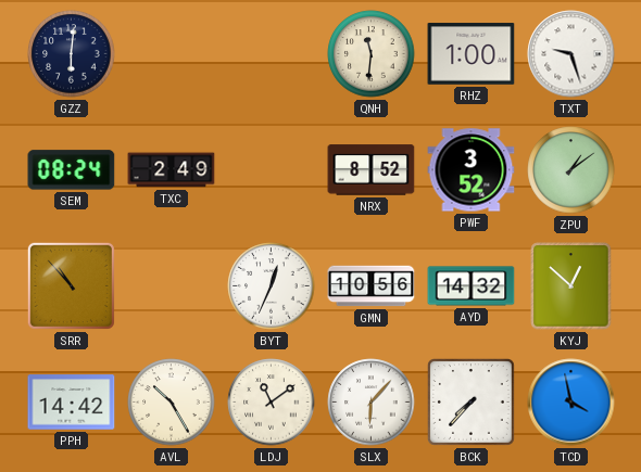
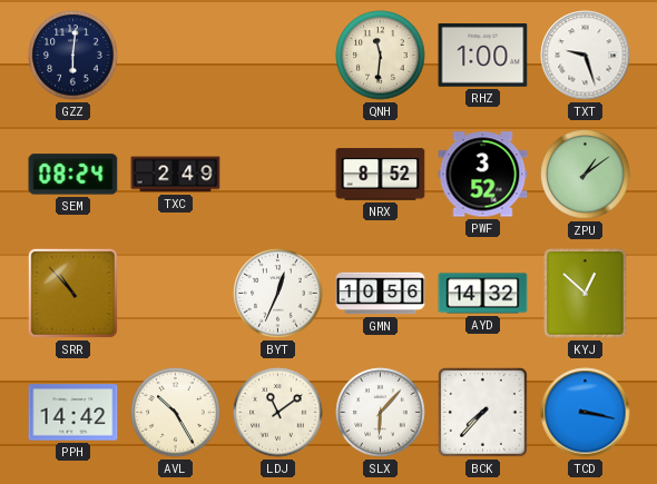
TCD: 3:58 -> 3:17 (586, 413)
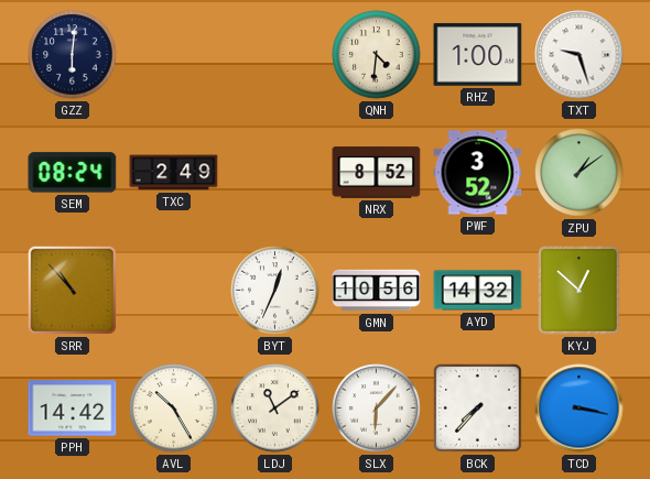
QNH: 11:31 -> 4:31 (377, 55)
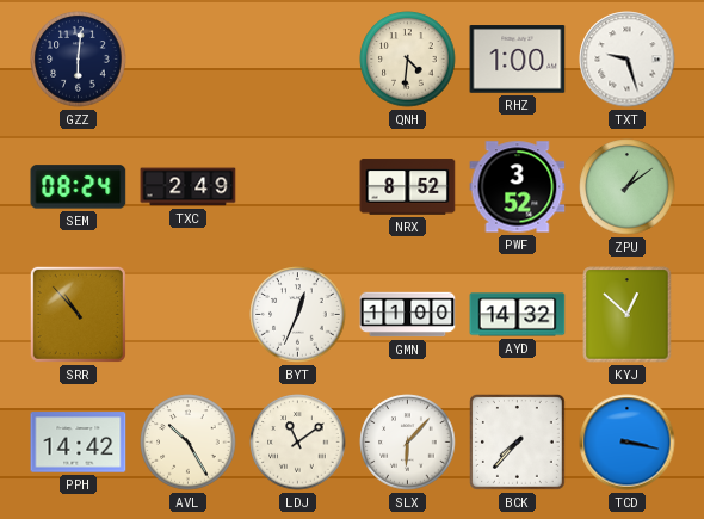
GMN: 10:56 -> 11:00 (408, 315)
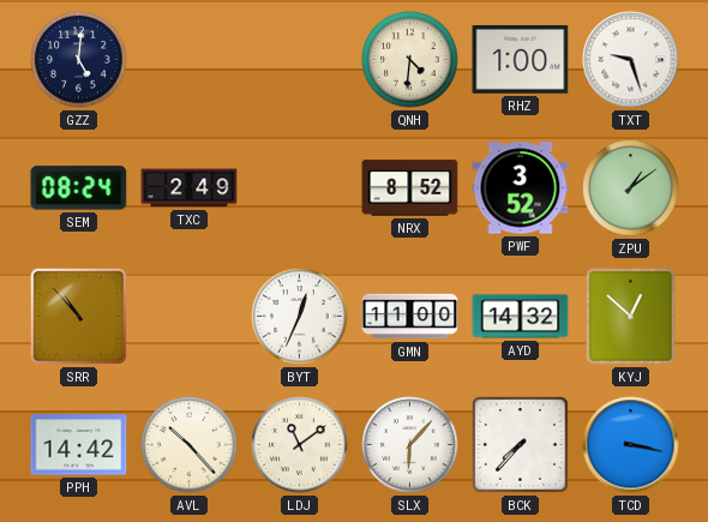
GZZ: 6:01 -> 5:01 (79, 60)
AVL: 10:25 -> 10:23 (190, 445)
